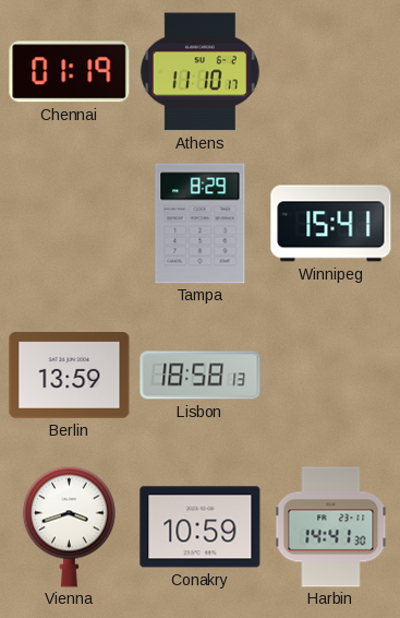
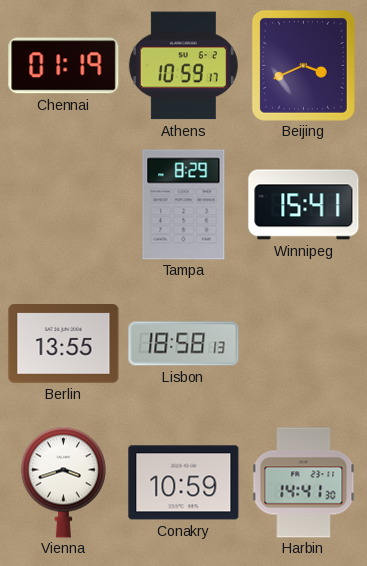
Athens: 11:10 -> 10:59 (183, 66)
Beijing: none -> 3:41 (303, 65)
Berlin: 13:59 -> 13:55 (64, 344)
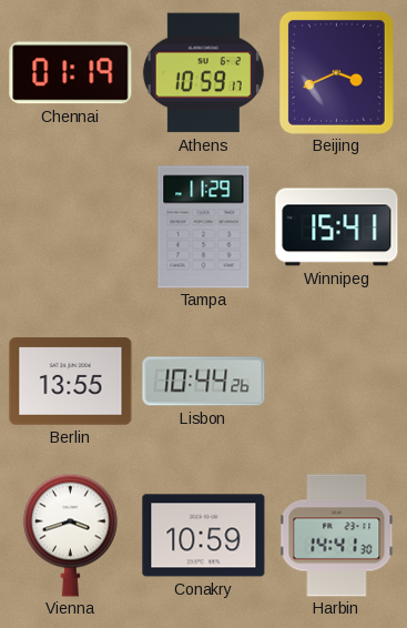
Tampa: 8:29 -> 11:29 (204, 227)
Lisbon: 18:58 -> 10:44 (204, 382)
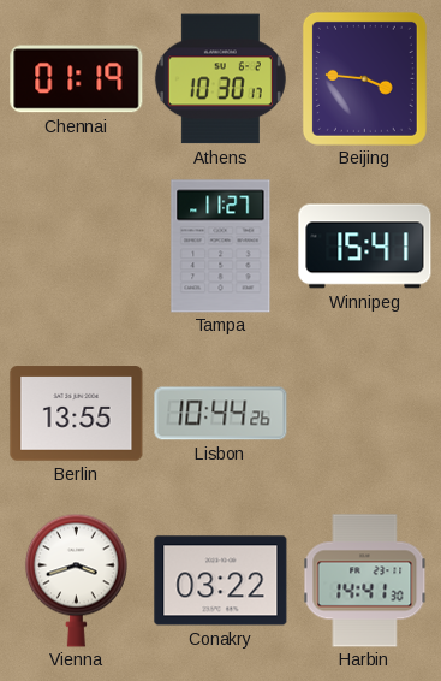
Athens: 10:59 -> 10:30 (220, 79)
Beijing: 3:41 -> 3:46 (364, 78)
Tampa: 11:29 -> 11:27 (221, 247)
Conakry: 10:59 -> 03:22 (221, 581)
